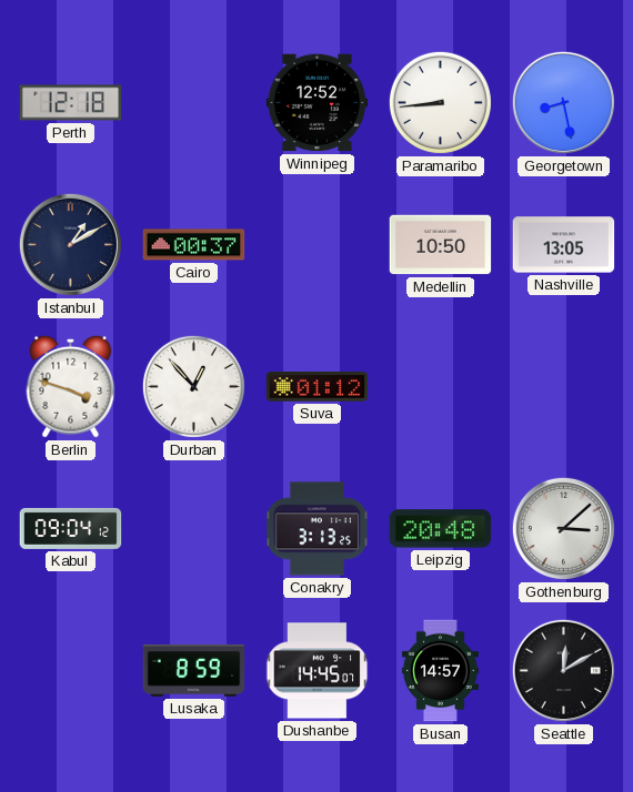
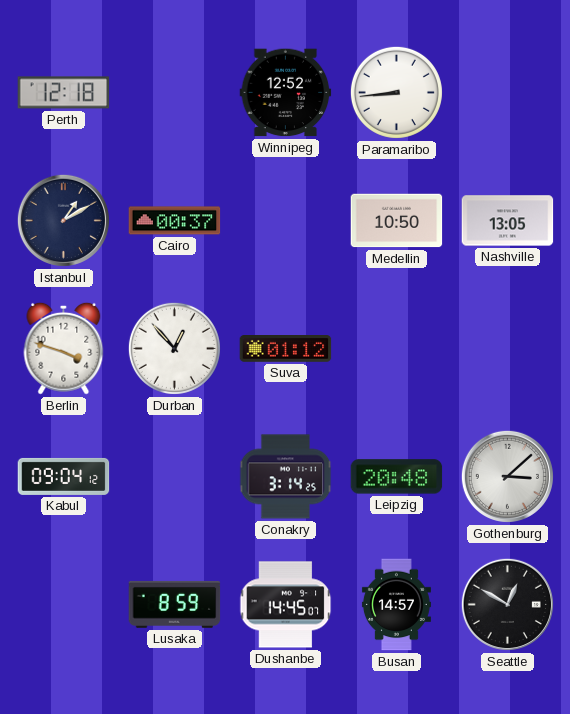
Georgetown: 8:28 -> none (563, 102)
Conakry: 3:13 -> 3:14 (286, 477)
Seattle: 12:10 -> 12:50 (507, 604)
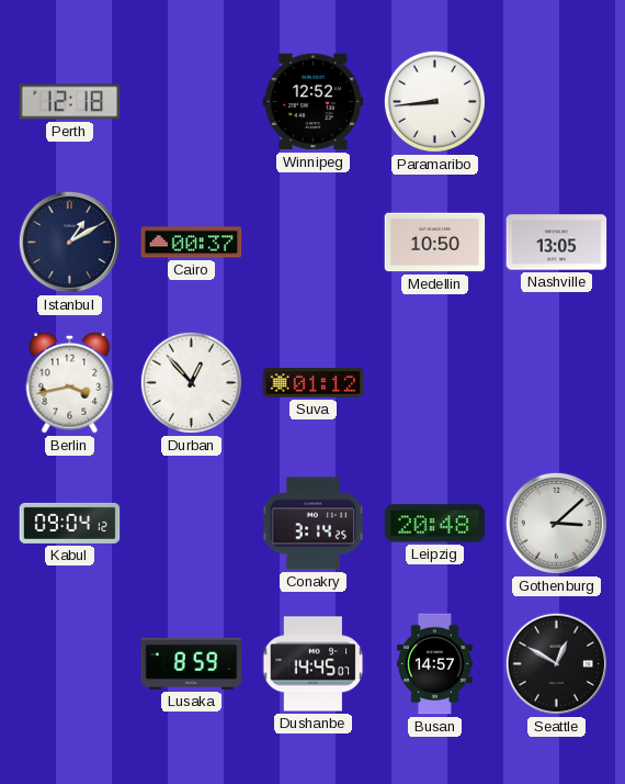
Berlin: 3:48 -> 3:43 (70, 382)
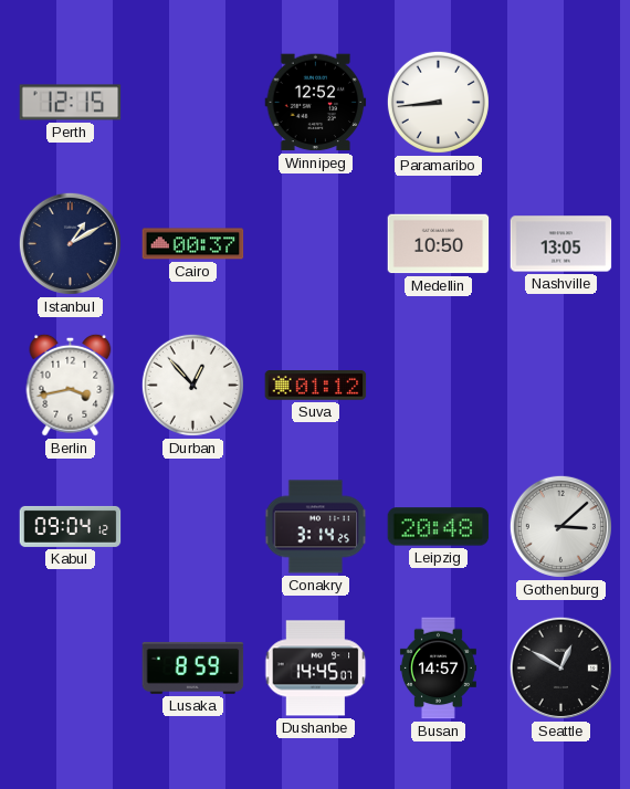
Perth: 12:18 -> 12:15 (71, 103)
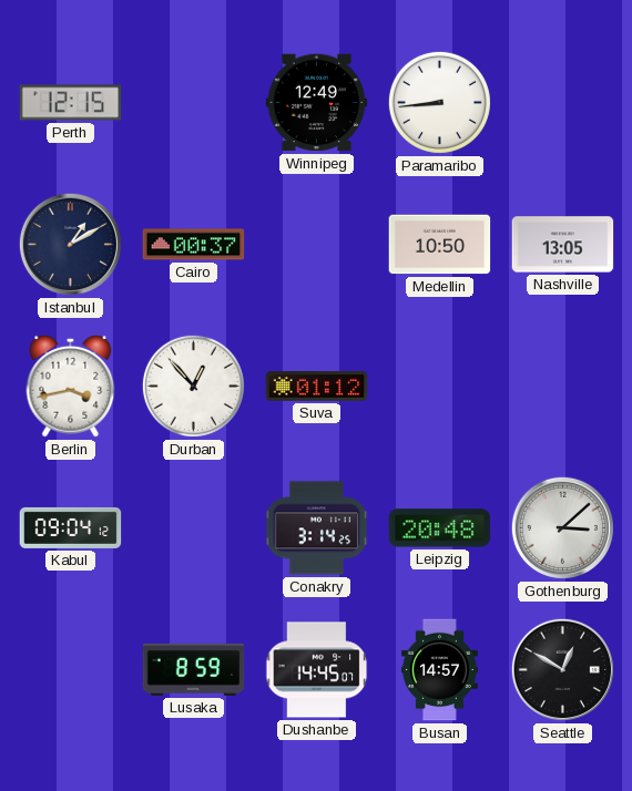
Winnipeg: 12:52 -> 12:49 (317, 103)
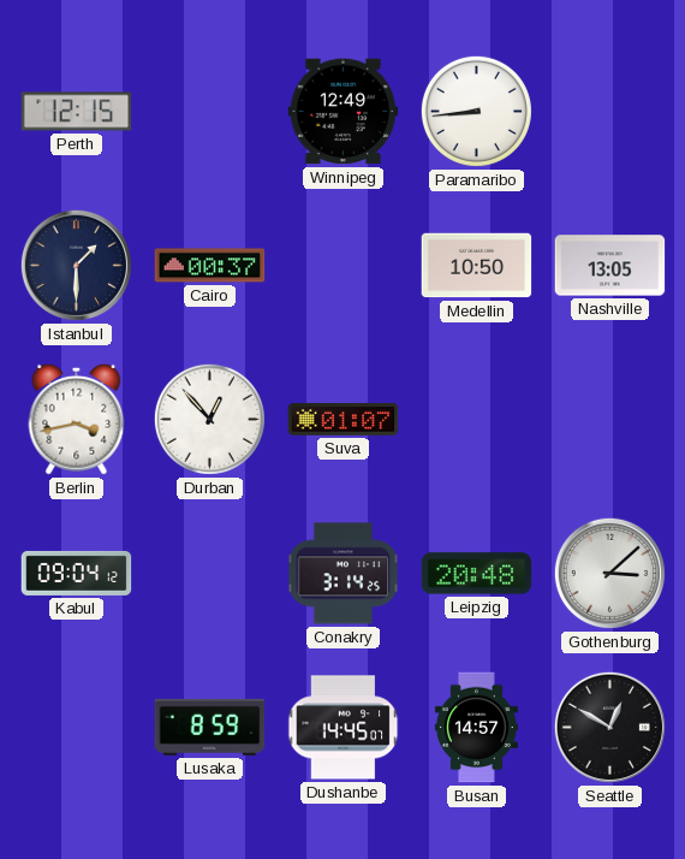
Istanbul: 1:10 -> 1:30 (76, 265)
Suva: 01:12 -> 01:07 (344, 420)
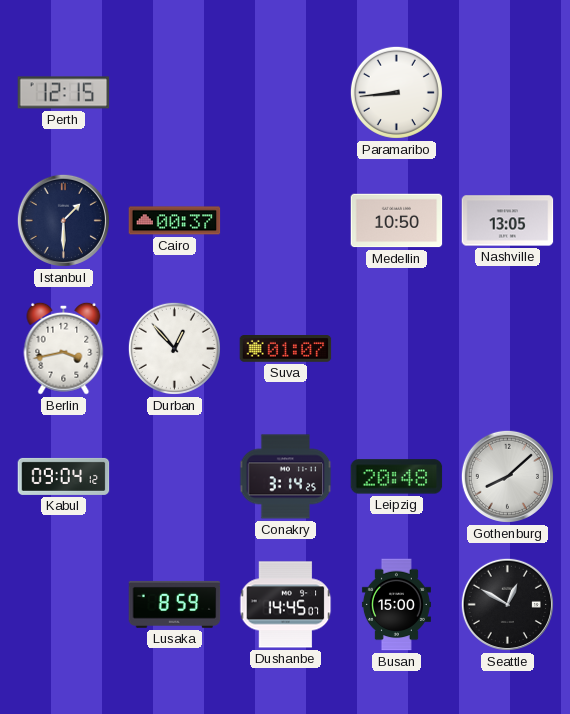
Winnipeg: 12:49 -> none (344, 112)
Gothenburg: 3:08 -> 8:08 (507, 476)
Busan: 14:57 -> 15:00 (396, 605)
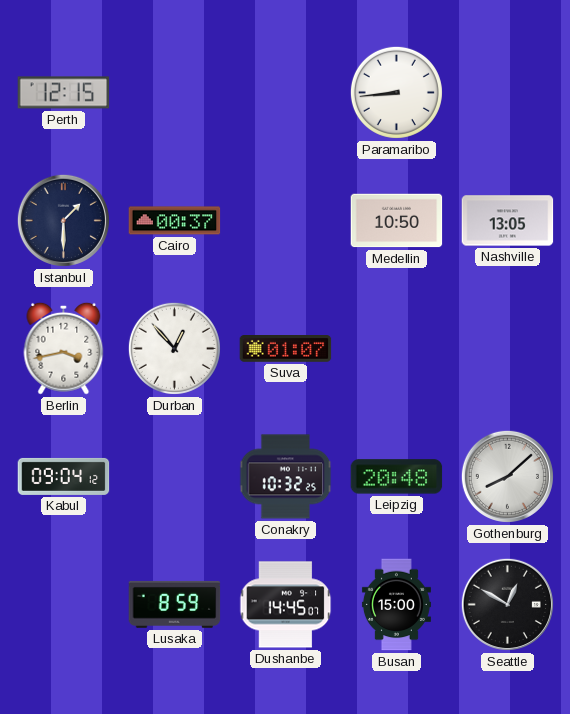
Conakry: 3:14 -> 10:32 (286, 477)
